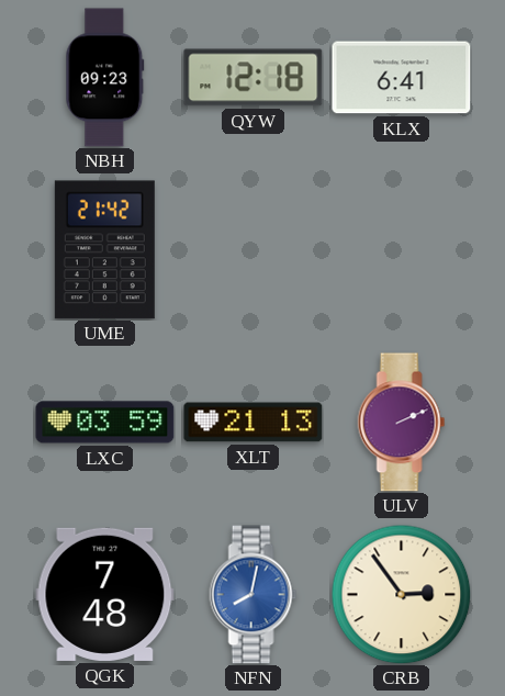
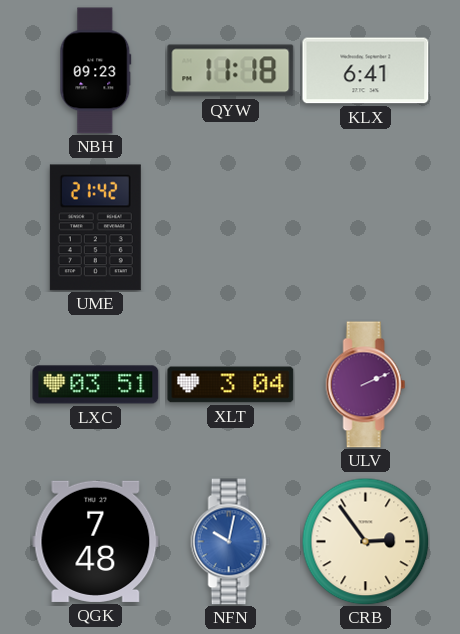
QYW: 12:18 -> 11:18 (231, 71)
LXC: 03:59 -> 03:51 (96, 385)
XLT: 21:13 -> 3:04 (231, 385)
NFN: 8:02 -> 10:02 (231, 542)
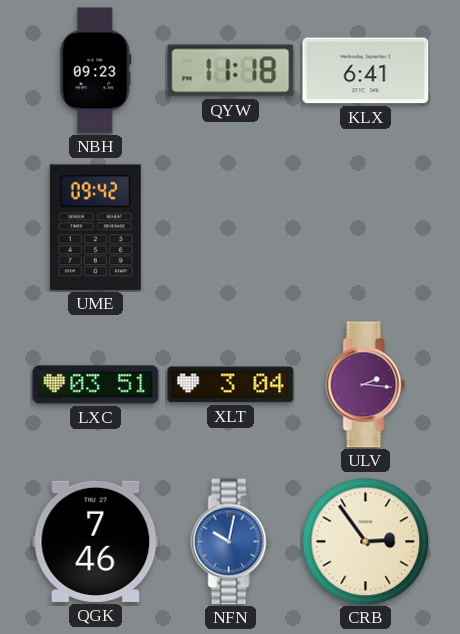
UME: 21:42 -> 09:42 (95, 228)
ULV: 2:11 -> 2:16 (366, 385)
QGK: 7:48 -> 7:46 (96, 541)
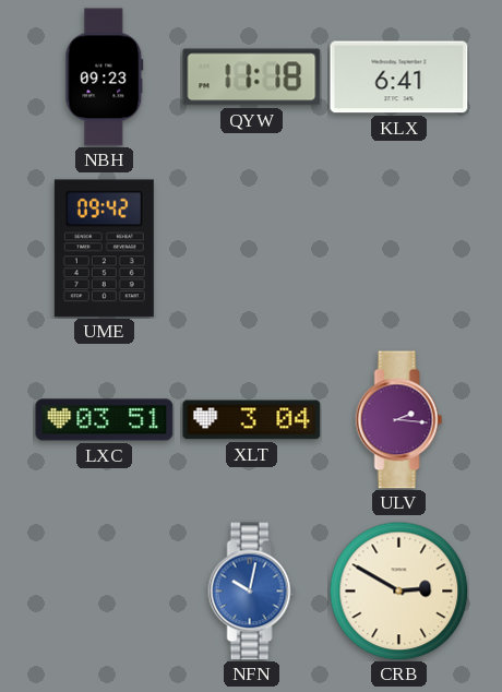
QGK: 7:46 -> none (96, 541)
CRB: 2:54 -> 2:50 (398, 590)
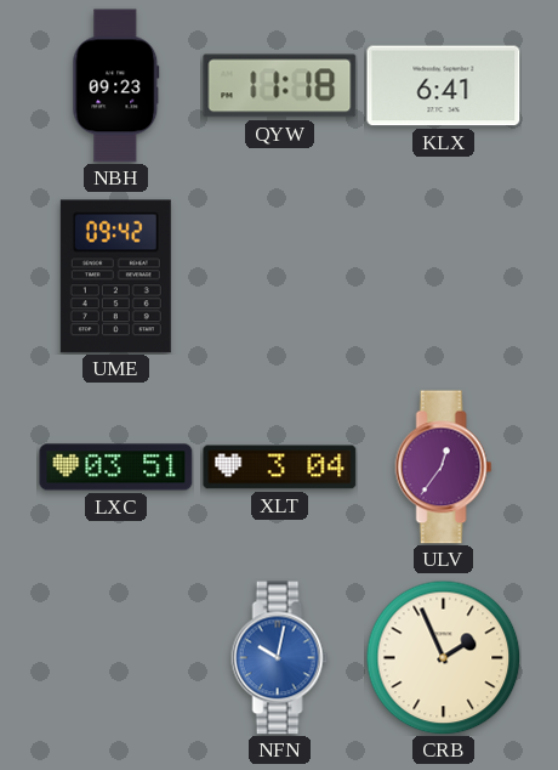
ULV: 2:16 -> 12:36 (444, 468)
CRB: 2:50 -> 1:56 (443, 657)
